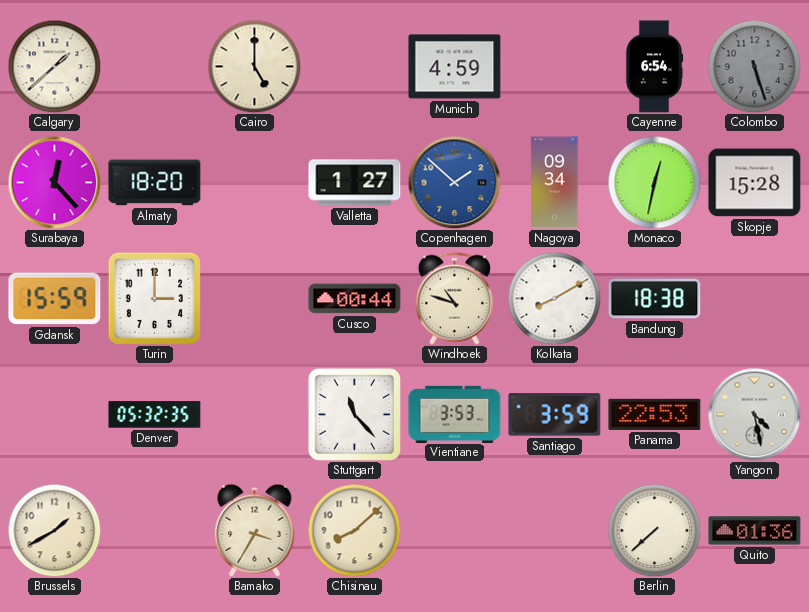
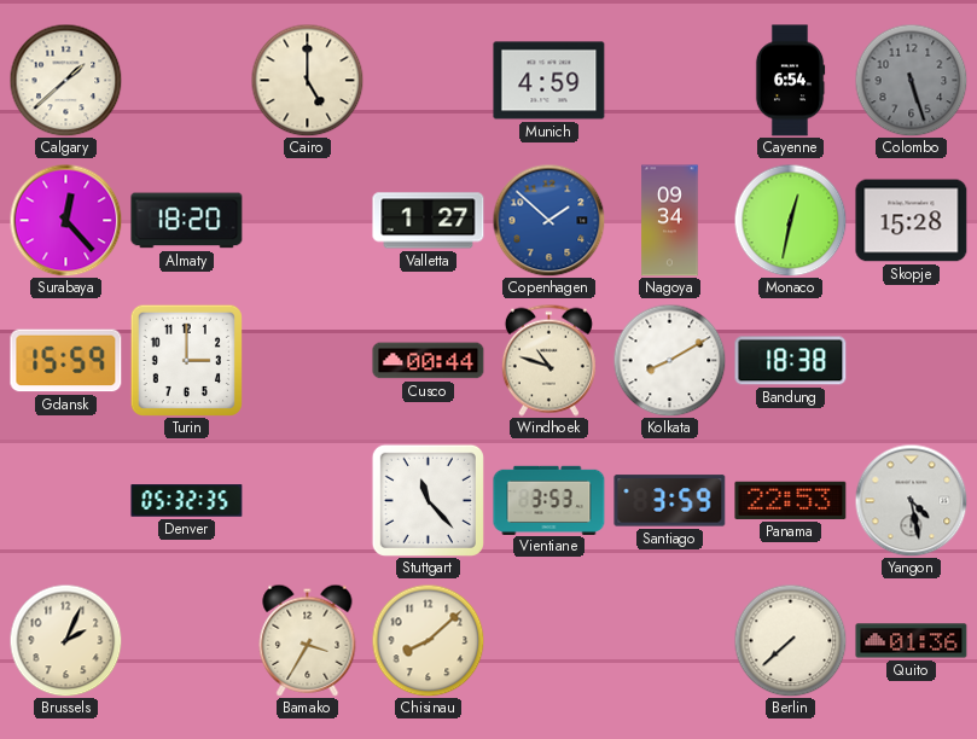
Brussels: 1:40 -> 2:04 (65, 640)
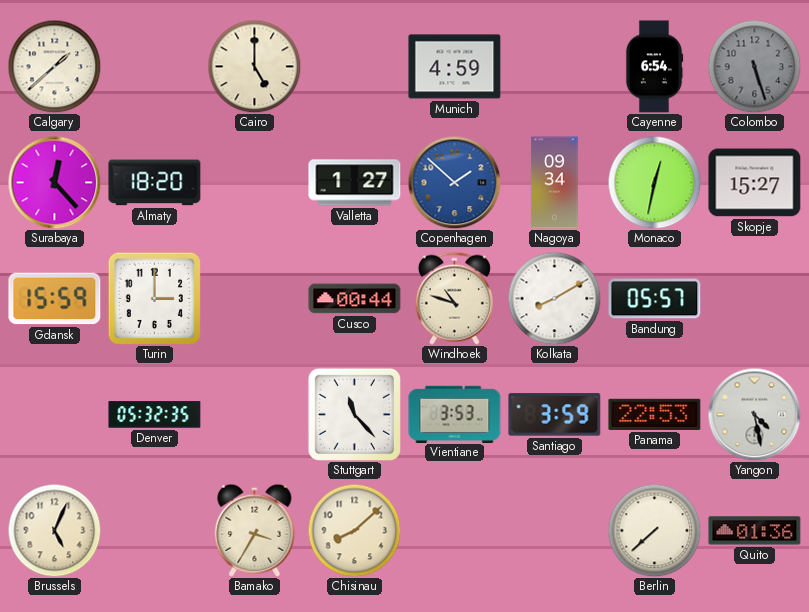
Skopje: 15:28 -> 15:27 (755, 183)
Bandung: 18:38 -> 05:57 (655, 299)
Brussels: 2:04 -> 5:04 (54, 530)
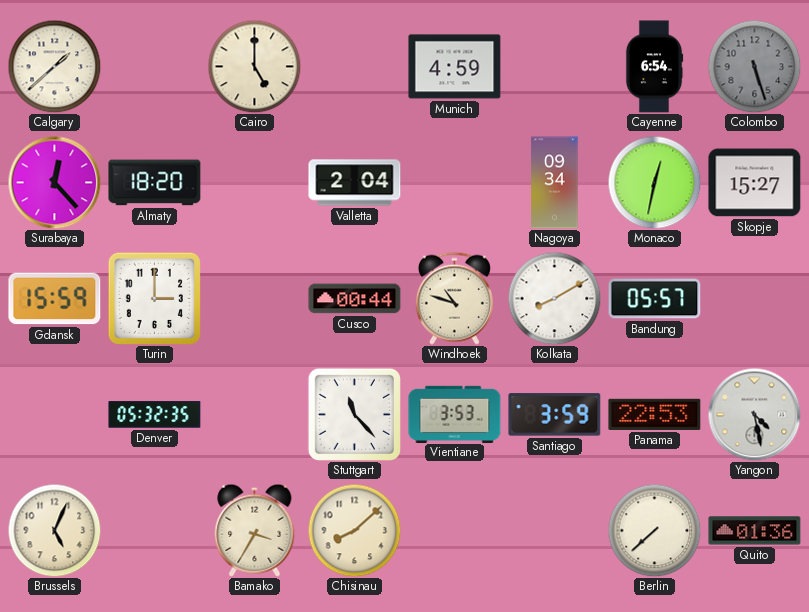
Valletta: 1:27 -> 2:04 (355, 183)
Copenhagen: 1:52 -> none (454, 182)
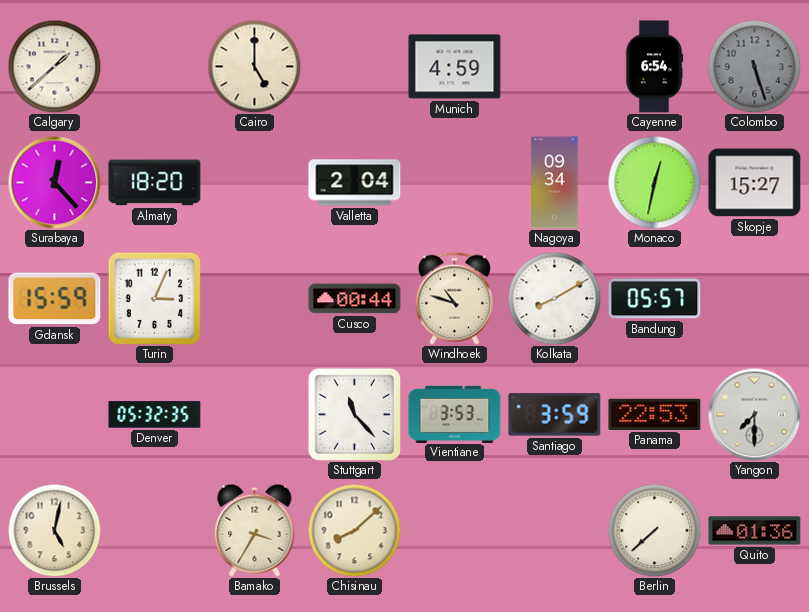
Turin: 3:00 -> 3:04 (154, 298)
Yangon: 4:28 -> 7:30 (754, 414)
Brussels: 5:04 -> 5:02 (54, 530)
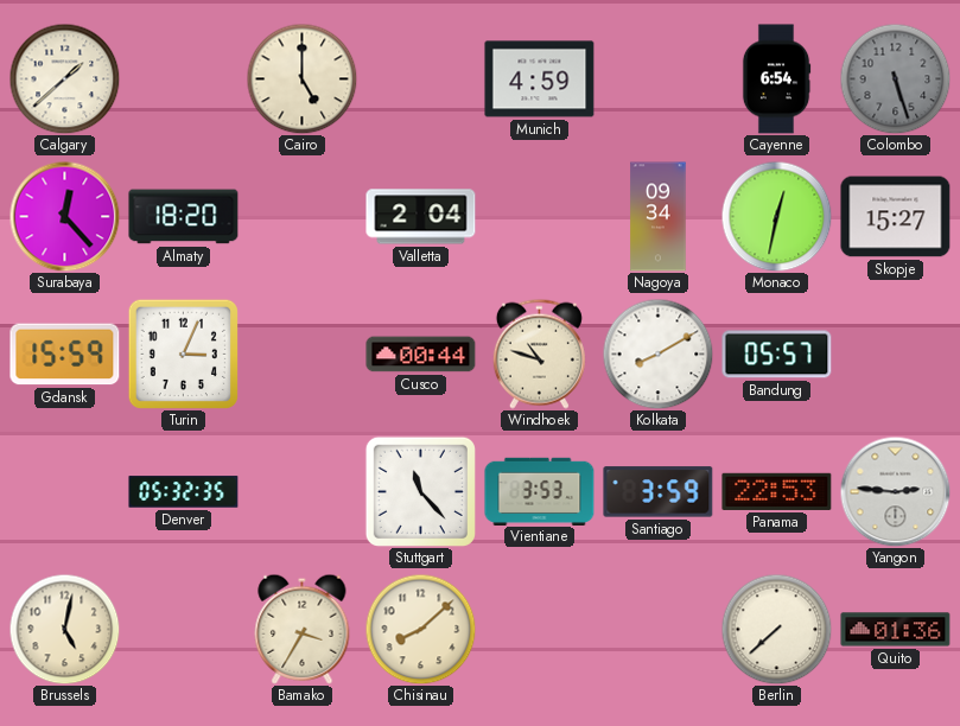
Yangon: 7:30 -> 2:46 (895, 491)
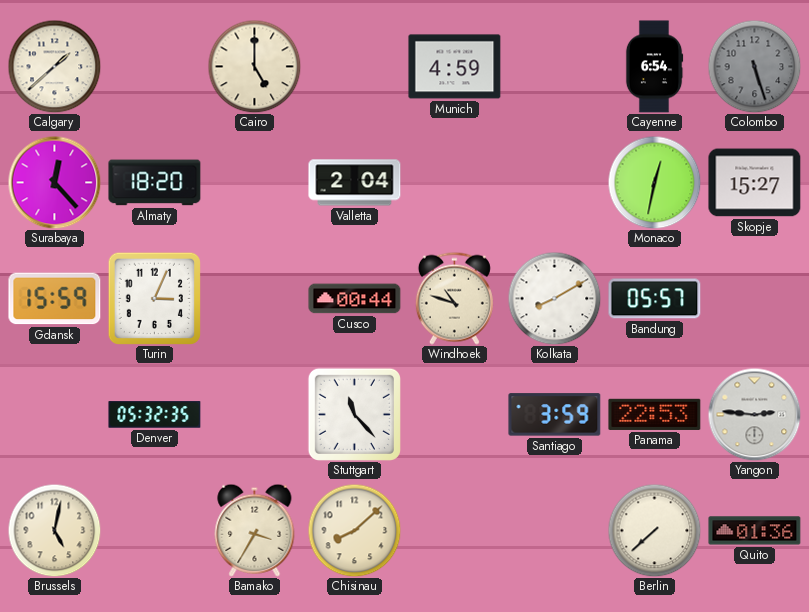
Nagoya: 09:34 -> none (659, 217)
Vientiane: 3:53 -> none (540, 491)
